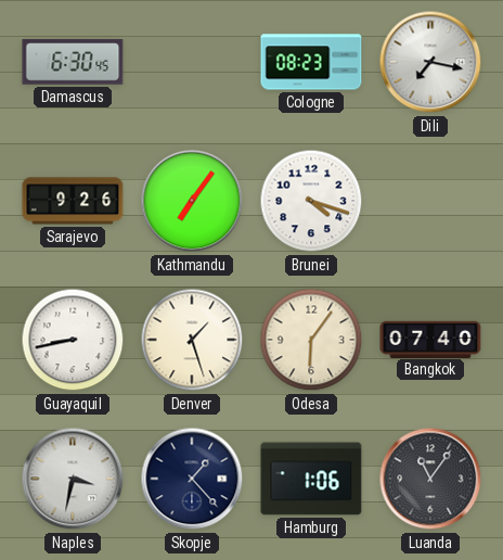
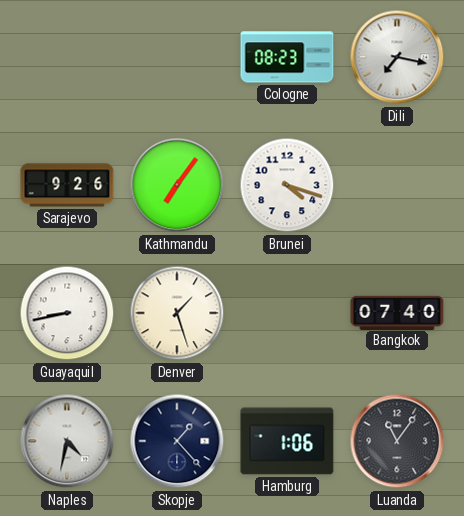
Damascus: 6:30 -> none (73, 62)
Odesa: 6:06 -> none (311, 340)
Naples: 3:32 -> 4:32 (67, 441)
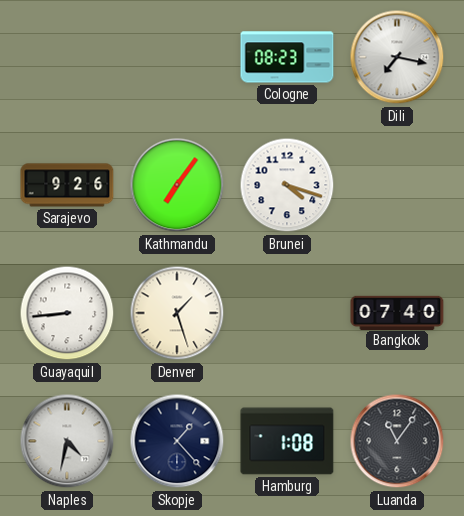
Guayaquil: 8:43 -> 8:44 (67, 313)
Hamburg: 1:06 -> 1:08 (287, 441)
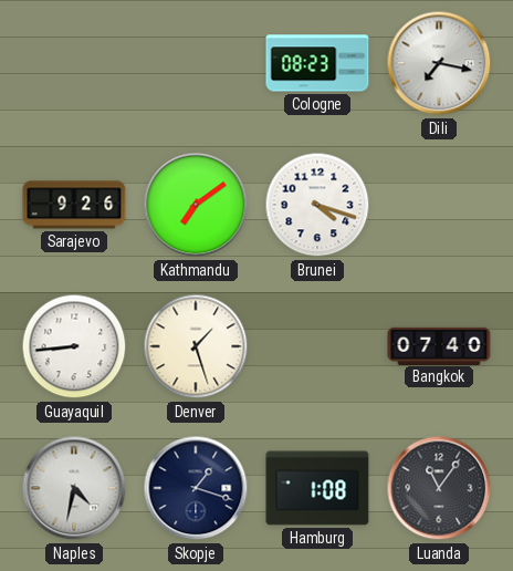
Kathmandu: 7:06 -> 7:09 (196, 205)
Skopje: 1:23 -> 1:18 (196, 488)
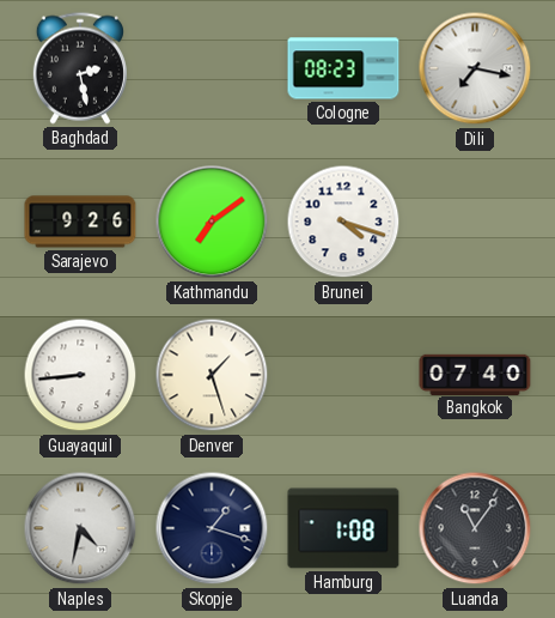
Baghdad: none -> 2:28 (80, 68)
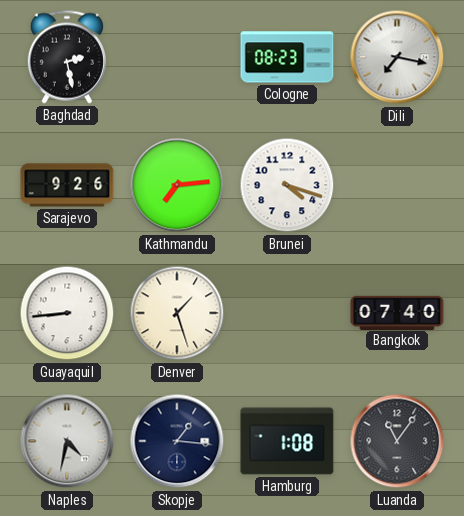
Kathmandu: 7:09 -> 7:14 (177, 185)
Skopje: 1:18 -> 1:16 (177, 441)
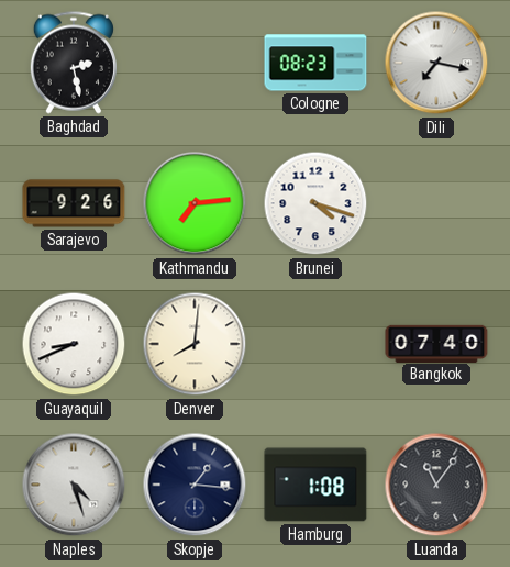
Guayaquil: 8:44 -> 8:41 (74, 344)
Denver: 1:27 -> 8:01 (195, 344)
Naples: 4:32 -> 4:27 (74, 485)
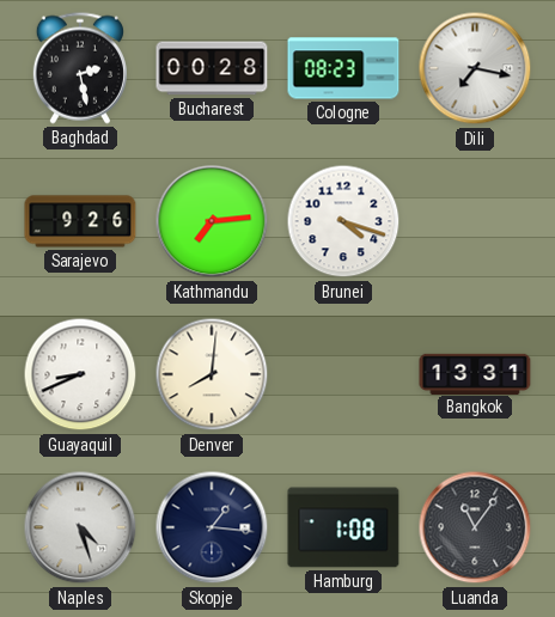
Bucharest: none -> 00:28 (212, 68)
Bangkok: 07:40 -> 13:31 (475, 373)
